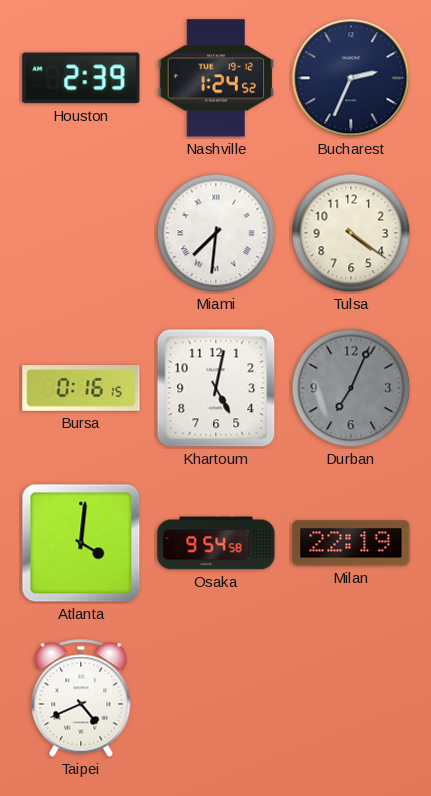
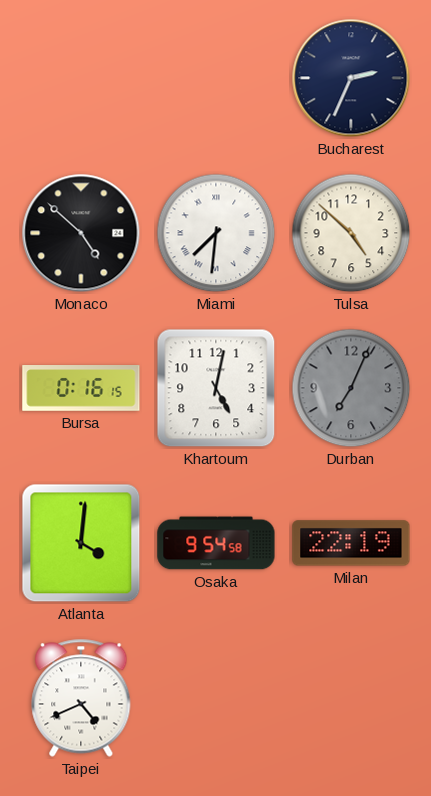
Houston: 2:39 -> none (81, 78)
Nashville: 1:24 -> none (216, 78)
Monaco: none -> 4:52 (81, 233)
Tulsa: 4:21 -> 4:52 (351, 233)
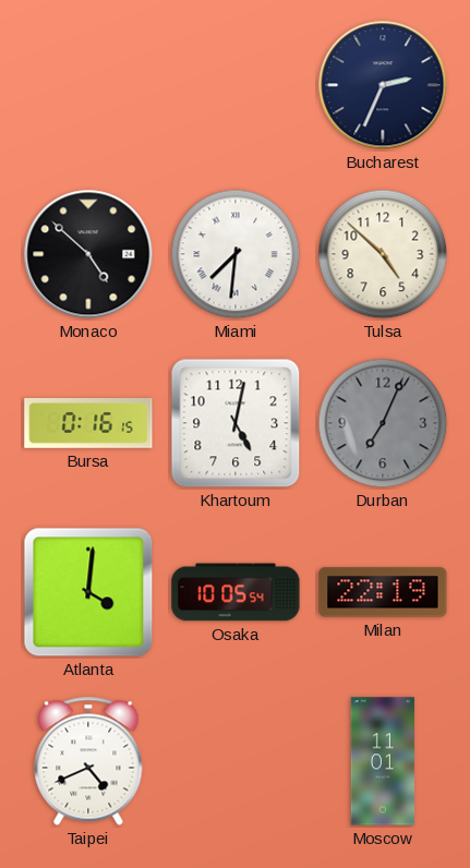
Osaka: 9:54 -> 10:05 (236, 592)
Moscow: none -> 11:01 (383, 761)
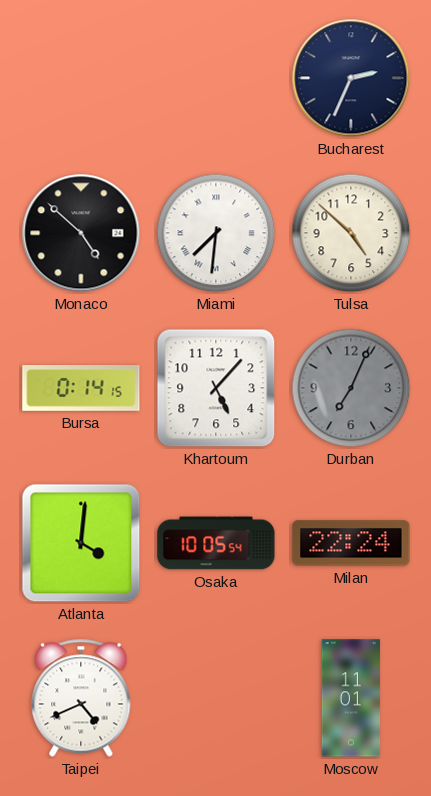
Bursa: 0:16 -> 0:14 (81, 388)
Khartoum: 5:02 -> 5:07 (216, 388)
Milan: 22:19 -> 22:24 (351, 543)
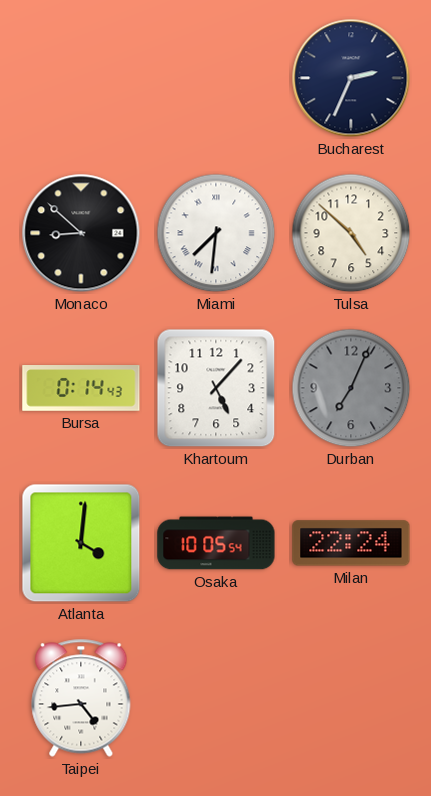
Monaco: 4:52 -> 8:52 (81, 233)
Bursa: 0:14:15 -> 0:14:43 (81, 388)
Taipei: 4:41 -> 4:44 (81, 698)
Moscow: 11:01 -> none (351, 698)
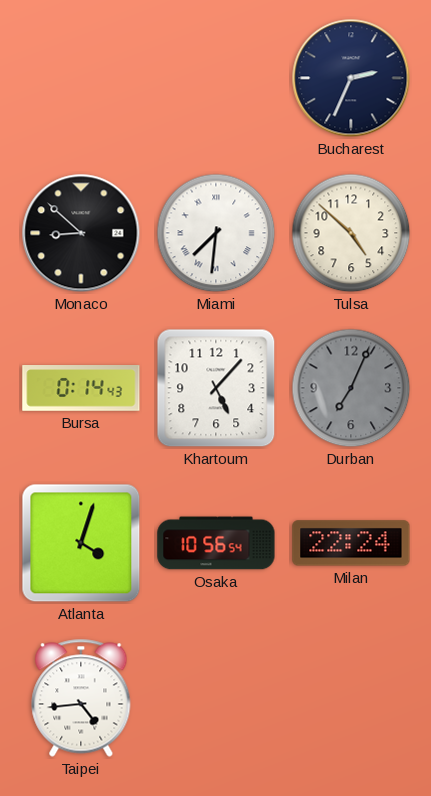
Atlanta: 4:01 -> 4:03 (81, 543)
Osaka: 10:05 -> 10:56 (216, 543)
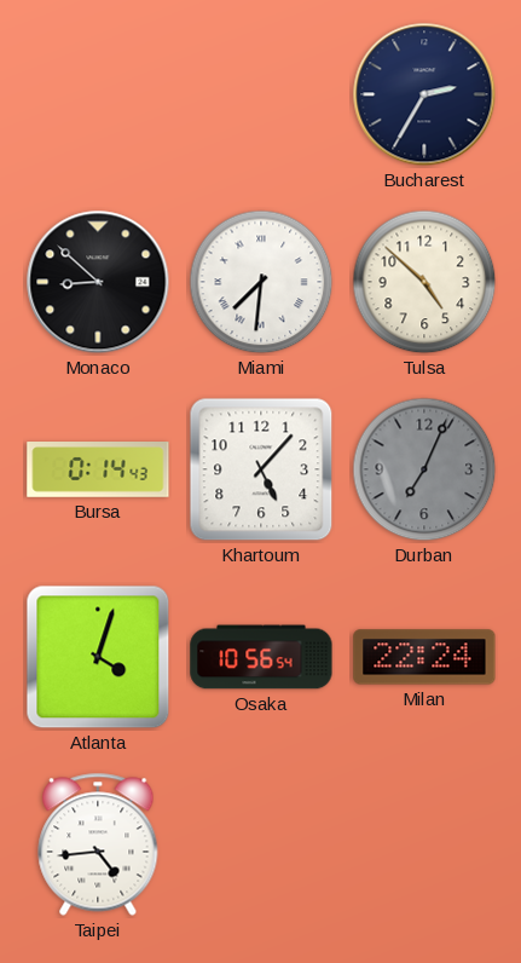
Bucharest: 2:34 -> 2:35 (424, 94)
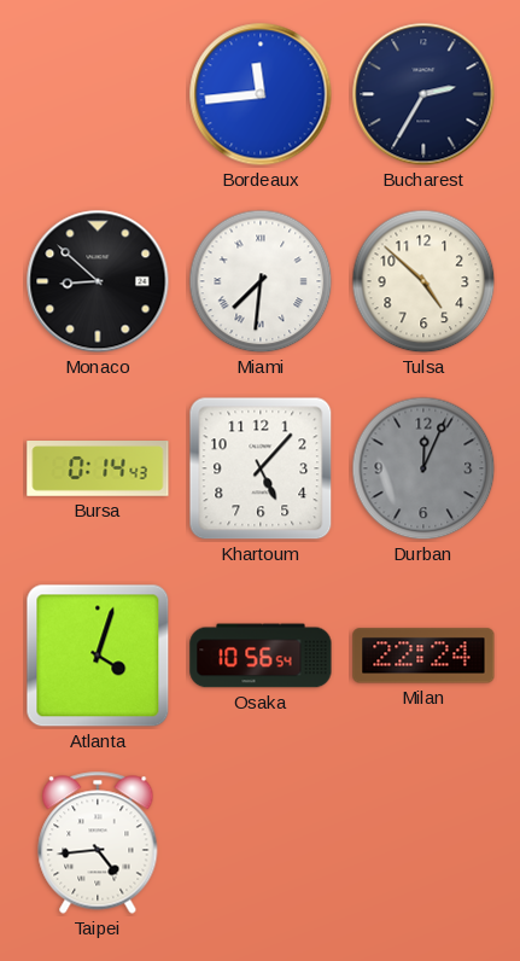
Bordeaux: none -> 11:44 (261, 94)
Durban: 7:04 -> 12:04 (423, 468)
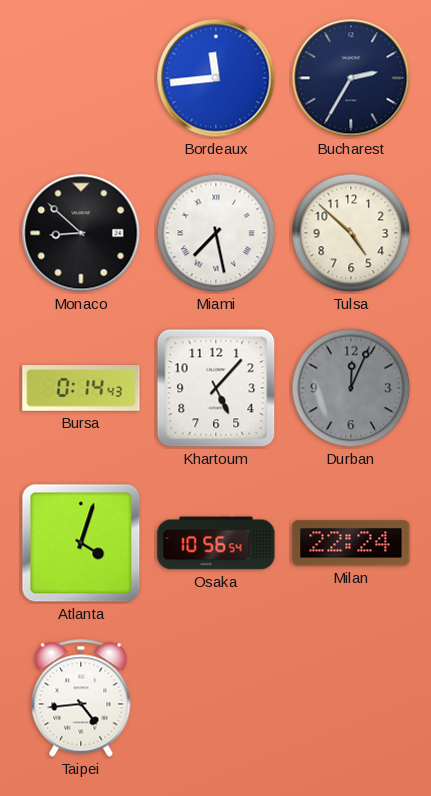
Miami: 7:31 -> 7:28 (216, 233)
